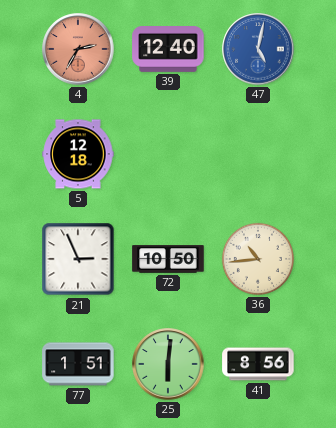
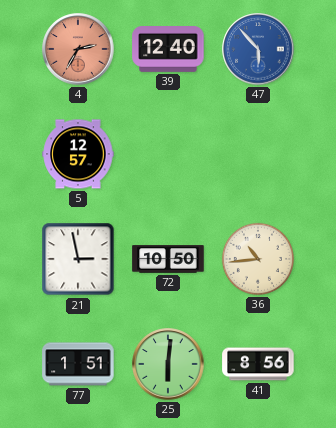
47: 5:02 -> 5:53 (258, 49)
5: 12:18 -> 12:57 (78, 154)
21: 2:56 -> 2:58 (78, 259)
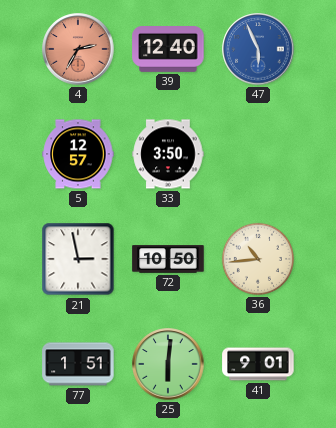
47: 5:53 -> 5:56 (258, 49)
33: none -> 3:50 (168, 154)
41: 8:56 -> 9:01 (258, 364)
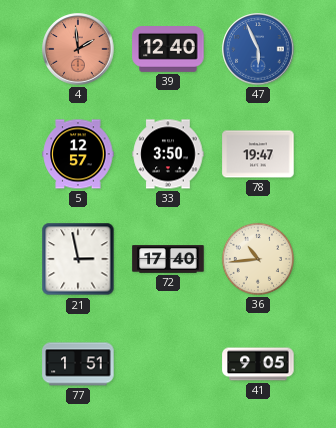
4: 2:35 -> 1:59 (78, 49)
78: none -> 19:47 (258, 154)
72: 10:50 -> 17:40 (168, 259)
25: 6:01 -> none (168, 364)
41: 9:01 -> 9:05 (258, 364)
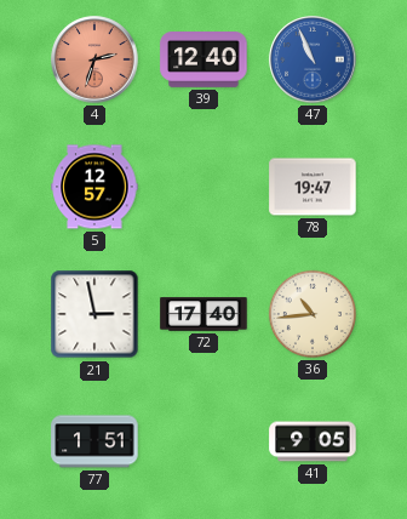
4: 1:59 -> 2:33 (94, 59)
47: 5:56 -> 10:56 (313, 59)
33: 3:50 -> none (168, 154)
